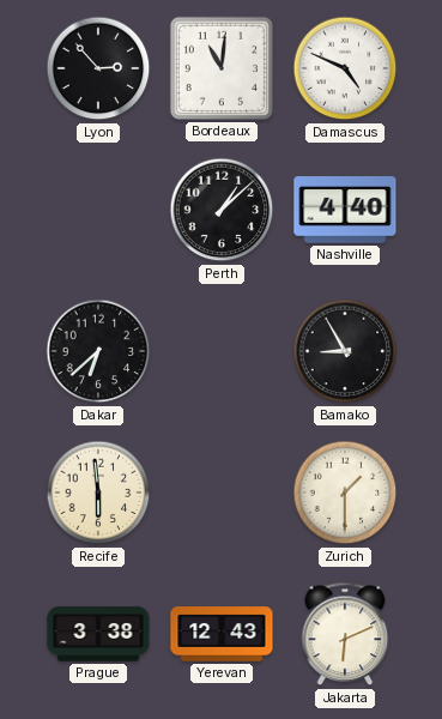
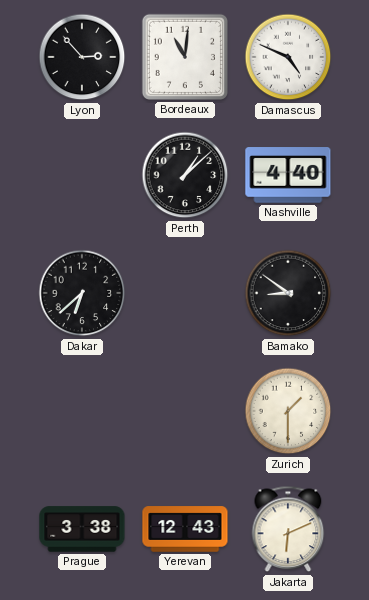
Bamako: 8:55 -> 8:51 (288, 293)
Recife: 5:59 -> none (98, 493)
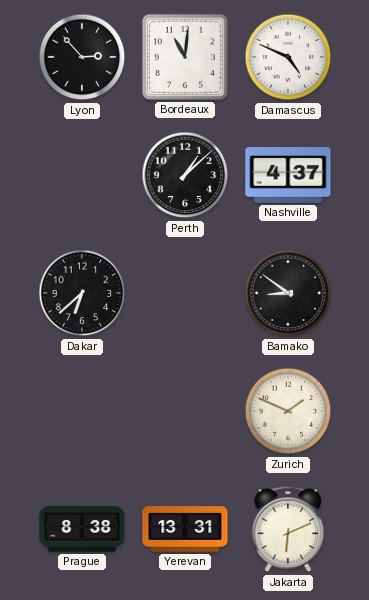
Nashville: 4:40 -> 4:37 (288, 175)
Zurich: 1:30 -> 1:49 (288, 411)
Prague: 3:38 -> 8:38 (82, 529)
Yerevan: 12:43 -> 13:31 (185, 529)
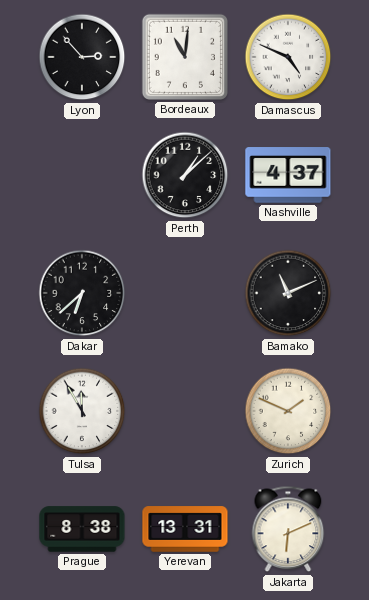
Bamako: 8:51 -> 11:11 (288, 293)
Tulsa: none -> 11:55 (82, 411)
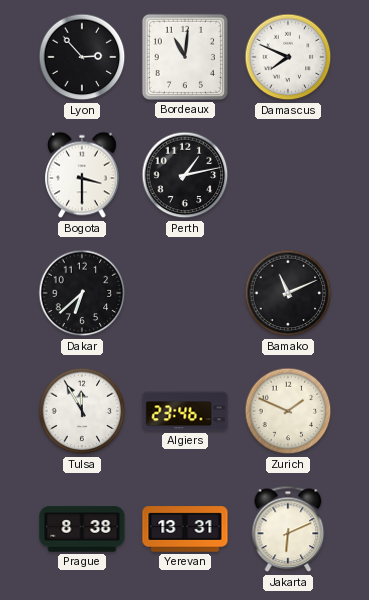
Damascus: 4:49 -> 7:49 (288, 57)
Bogota: none -> 3:30 (82, 175)
Perth: 1:08 -> 1:13 (185, 175)
Nashville: 4:37 -> none (288, 175)
Algiers: none -> 23:46 (185, 411)
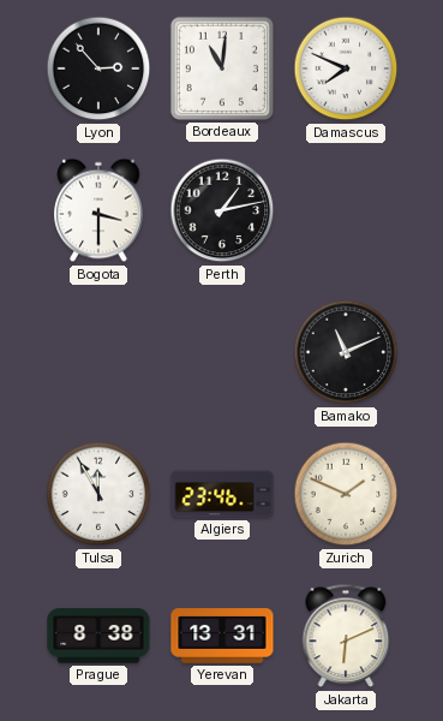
Dakar: 6:38 -> none (82, 293)
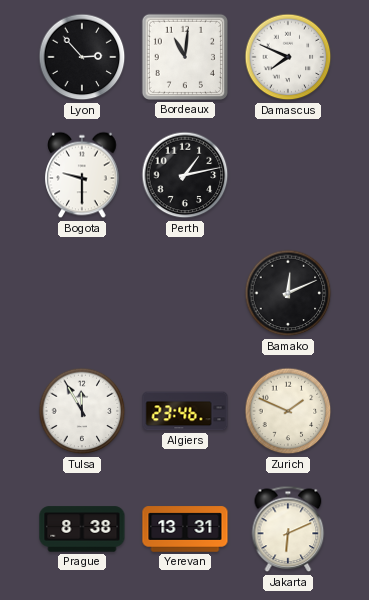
Bogota: 3:30 -> 9:30 (82, 175)
Bamako: 11:11 -> 12:11 (288, 293)
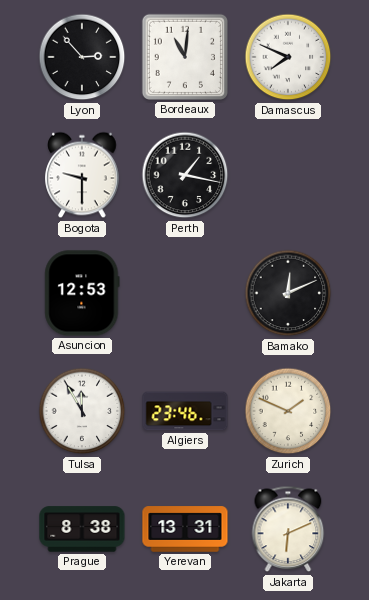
Perth: 1:13 -> 1:17 (185, 175)
Asuncion: none -> 12:53 (82, 293)
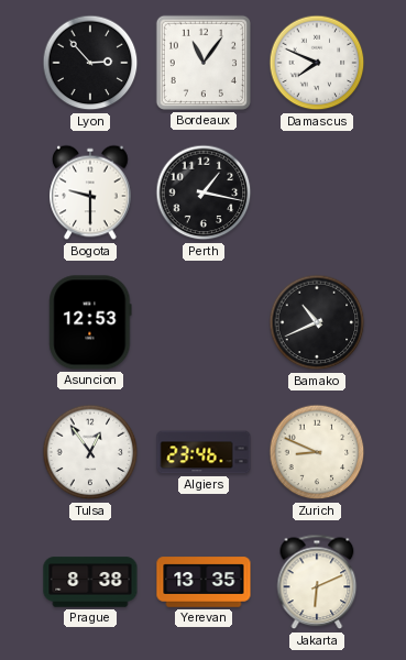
Bordeaux: 11:01 -> 11:06 (204, 63)
Bamako: 12:11 -> 10:41 (317, 322)
Tulsa: 11:55 -> 12:54 (90, 452)
Zurich: 1:49 -> 8:49 (317, 452)
Yerevan: 13:31 -> 13:35 (204, 582)
